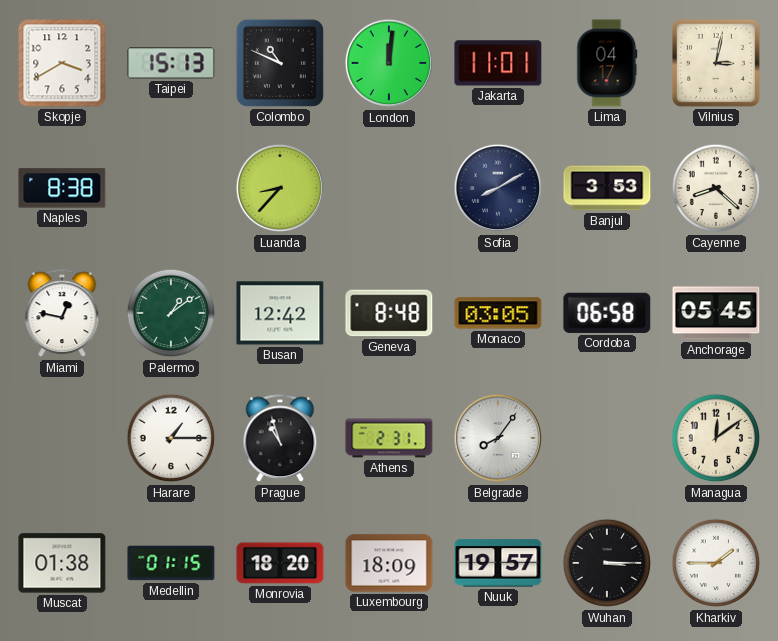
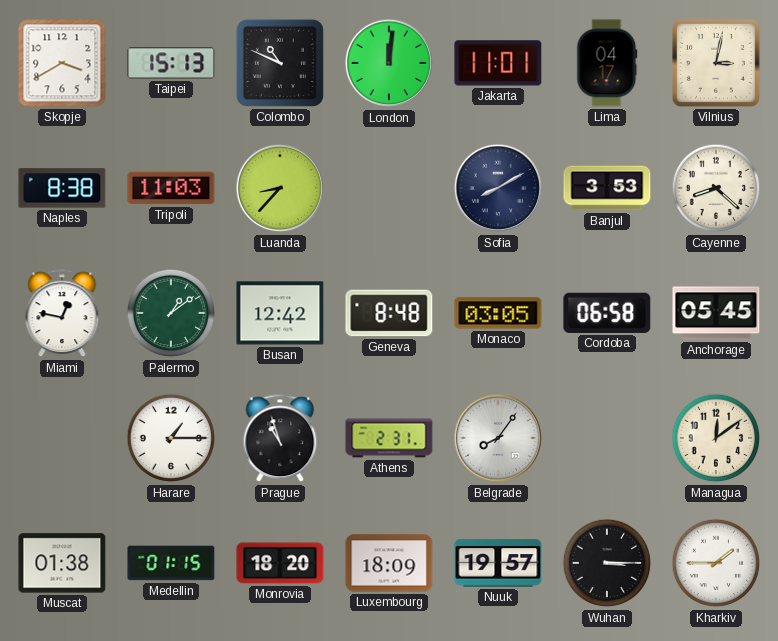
Tripoli: none -> 11:03 (171, 188)
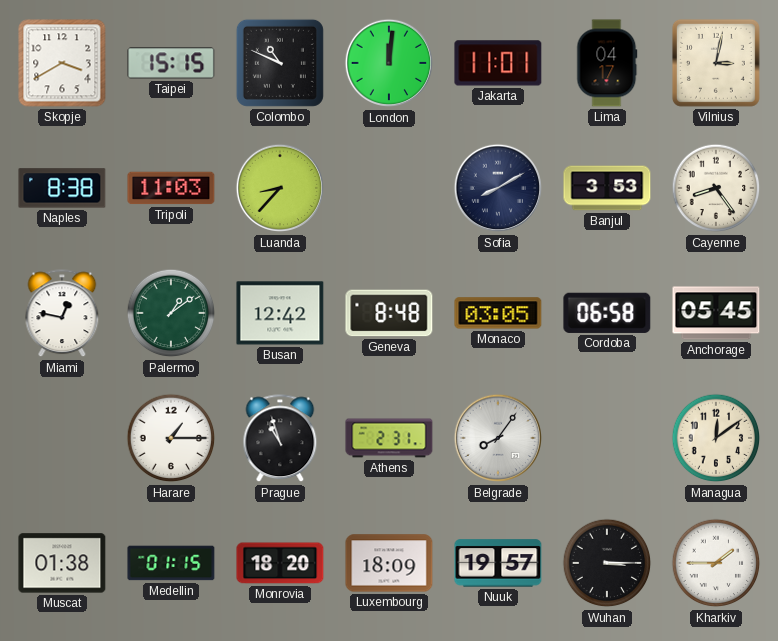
Taipei: 15:13 -> 15:15 (171, 63)
Cayenne: 8:22 -> 8:24 (716, 188)
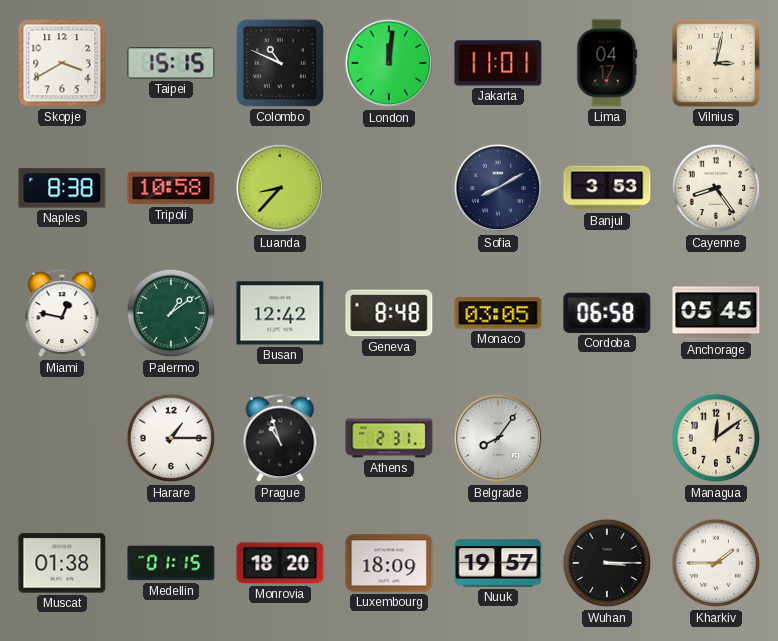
Tripoli: 11:03 -> 10:58 (171, 188)
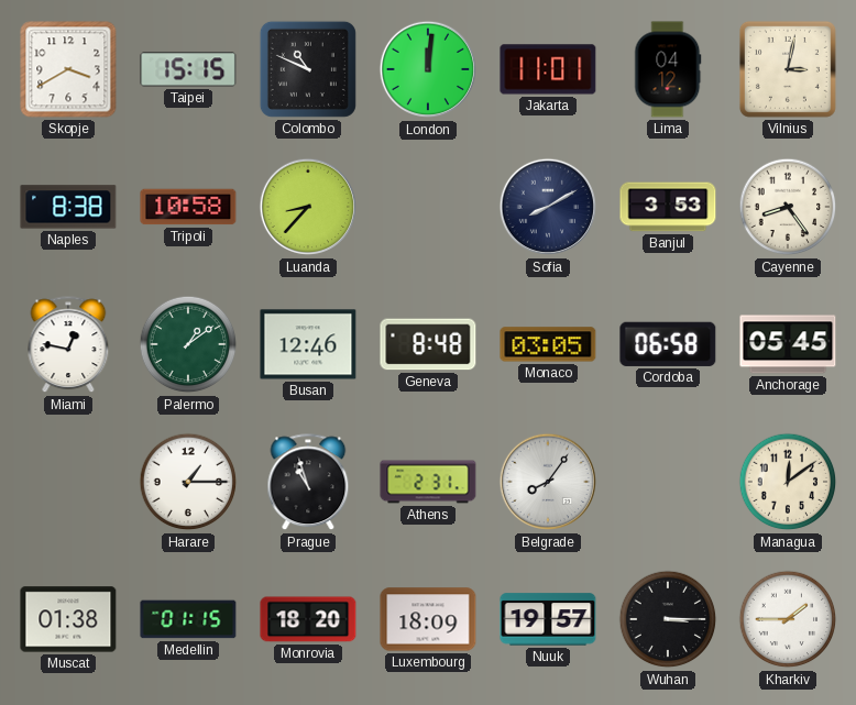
Lima: 04:17 -> 04:12 (668, 69)
Busan: 12:42 -> 12:46 (308, 344)
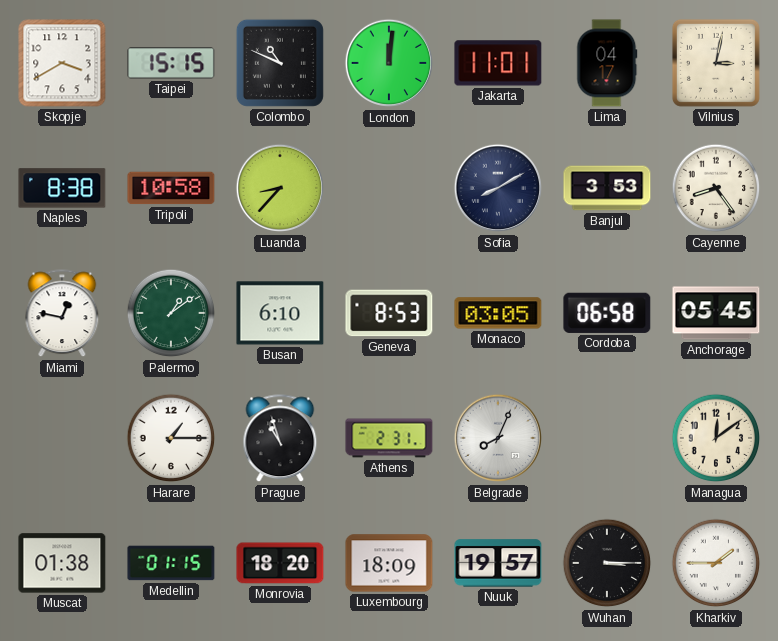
Lima: 04:12 -> 04:17 (607, 63)
Busan: 12:46 -> 6:10 (280, 313)
Geneva: 8:48 -> 8:53 (389, 313)
Belgrade: 8:06 -> 8:04 (498, 438)
